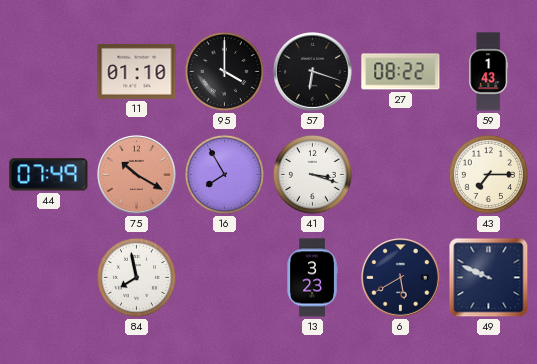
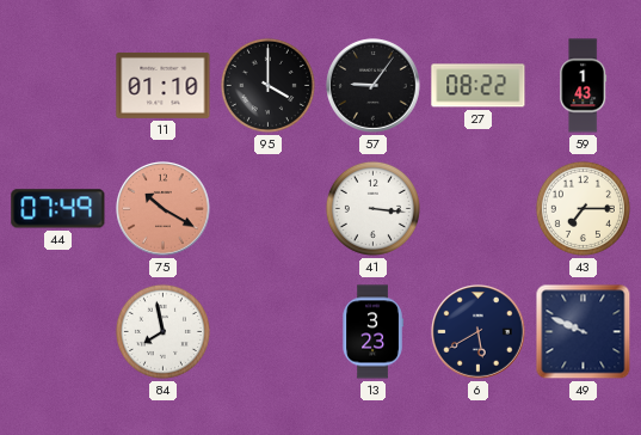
57: 6:18 -> 9:06 (374, 86)
16: 7:55 -> none (224, 174)
41: 3:18 -> 3:16 (372, 208)
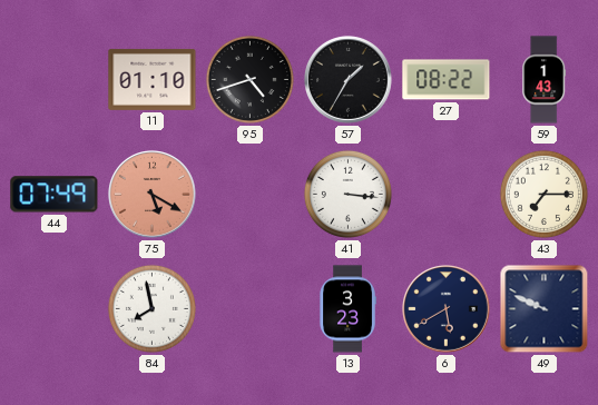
95: 4:00 -> 4:42 (249, 79)
57: 9:06 -> 1:35 (349, 80)
75: 10:20 -> 5:20 (153, 195)
